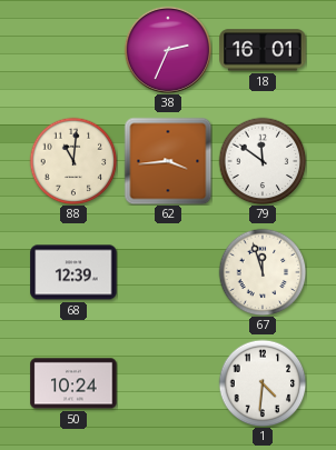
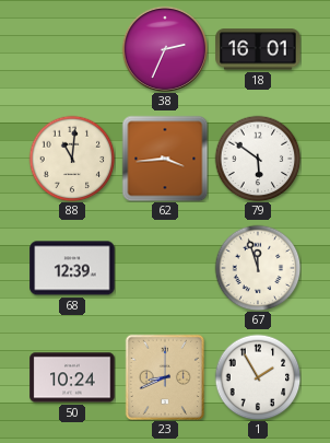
79: 11:51 -> 5:51 (258, 159)
23: none -> 8:41 (165, 377)
1: 4:31 -> 1:55 (258, 377)
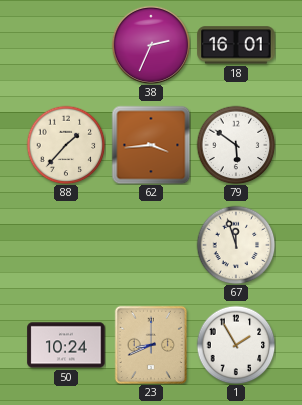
88: 11:01 -> 1:37 (66, 145)
68: 12:39 -> none (72, 268)
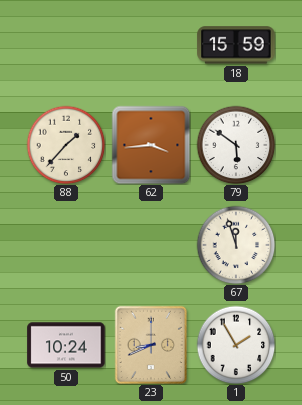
38: 2:34 -> none (151, 45)
18: 16:01 -> 15:59 (236, 45)
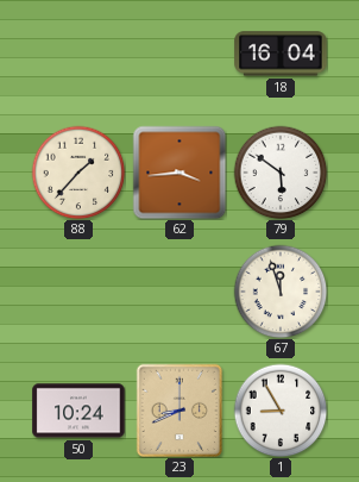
18: 15:59 -> 16:04 (281, 54)
1: 1:55 -> 8:55 (281, 411)
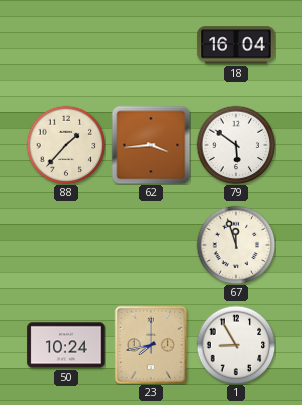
23: 8:41 -> 7:43 (151, 345)
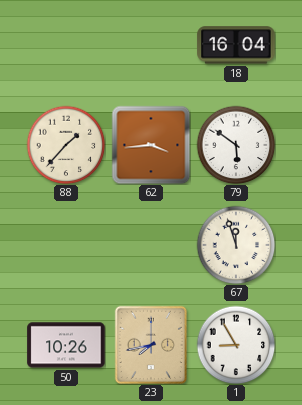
50: 10:24 -> 10:26 (66, 345)
